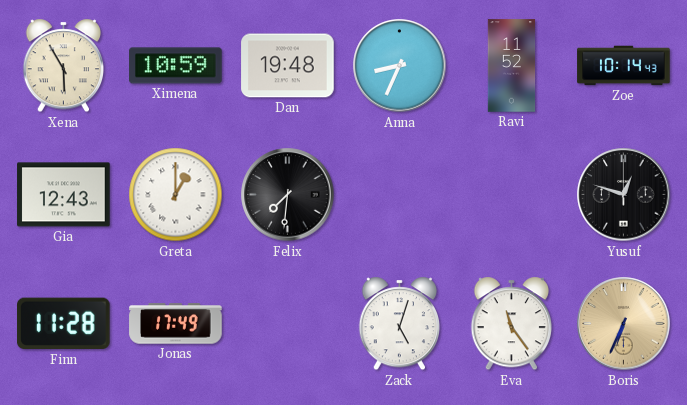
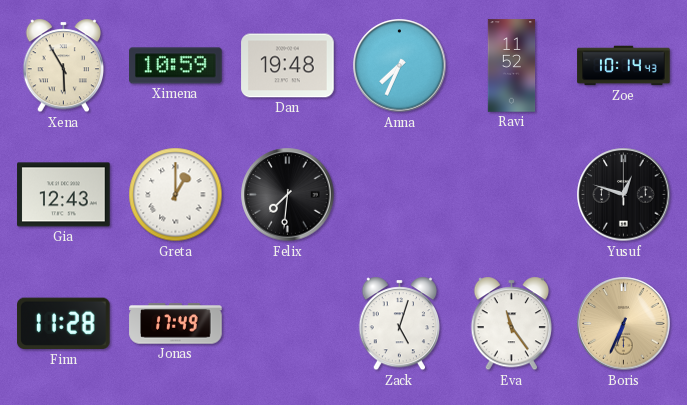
Anna: 8:34 -> 7:34 (400, 66)
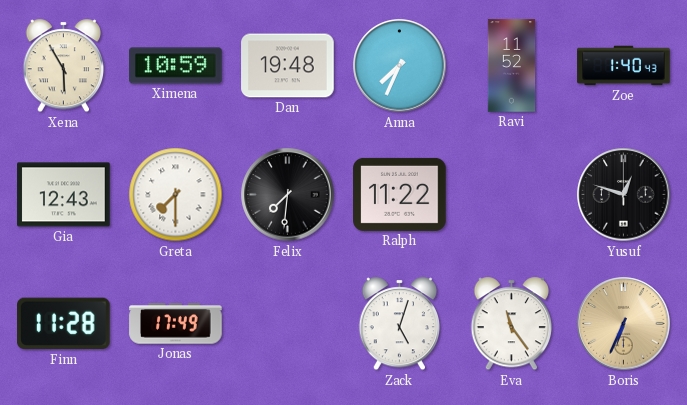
Zoe: 10:14 -> 1:40 (624, 66)
Greta: 1:00 -> 7:30 (176, 195)
Ralph: none -> 11:22 (400, 194)
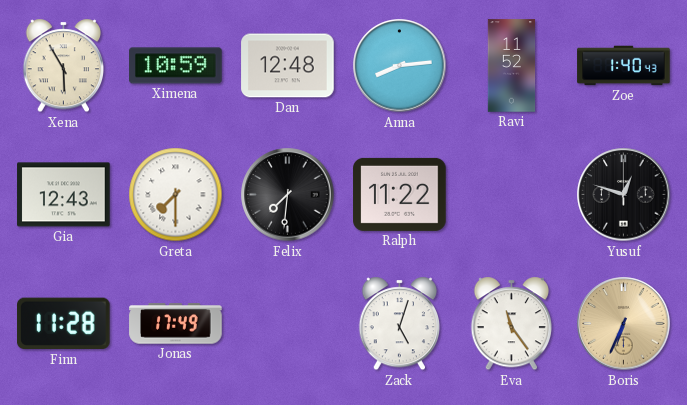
Dan: 19:48 -> 12:48 (288, 66)
Anna: 7:34 -> 8:14 (400, 66)
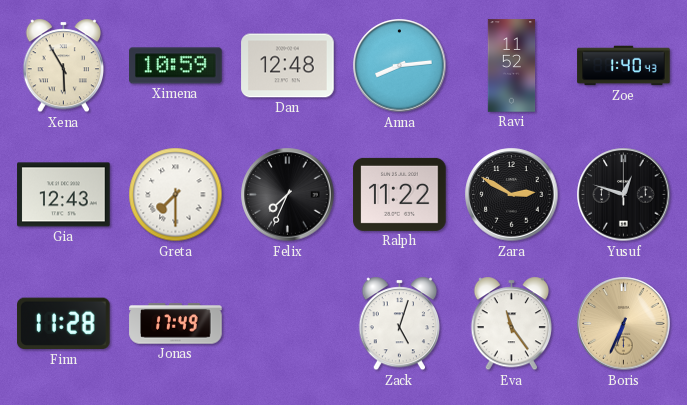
Felix: 7:31 -> 7:34 (288, 195)
Zara: none -> 2:50 (512, 195)
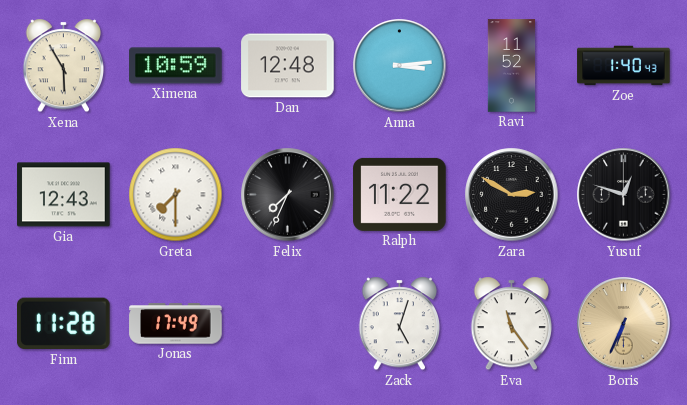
Anna: 8:14 -> 3:14 (400, 66)
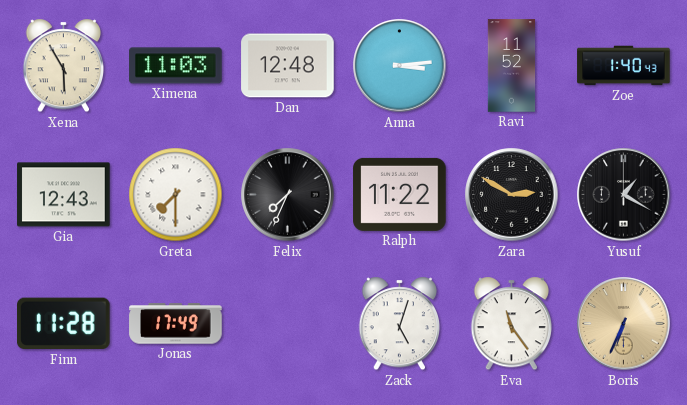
Ximena: 10:59 -> 11:03 (176, 66)
Yusuf: 12:48 -> 1:20 (624, 195)
